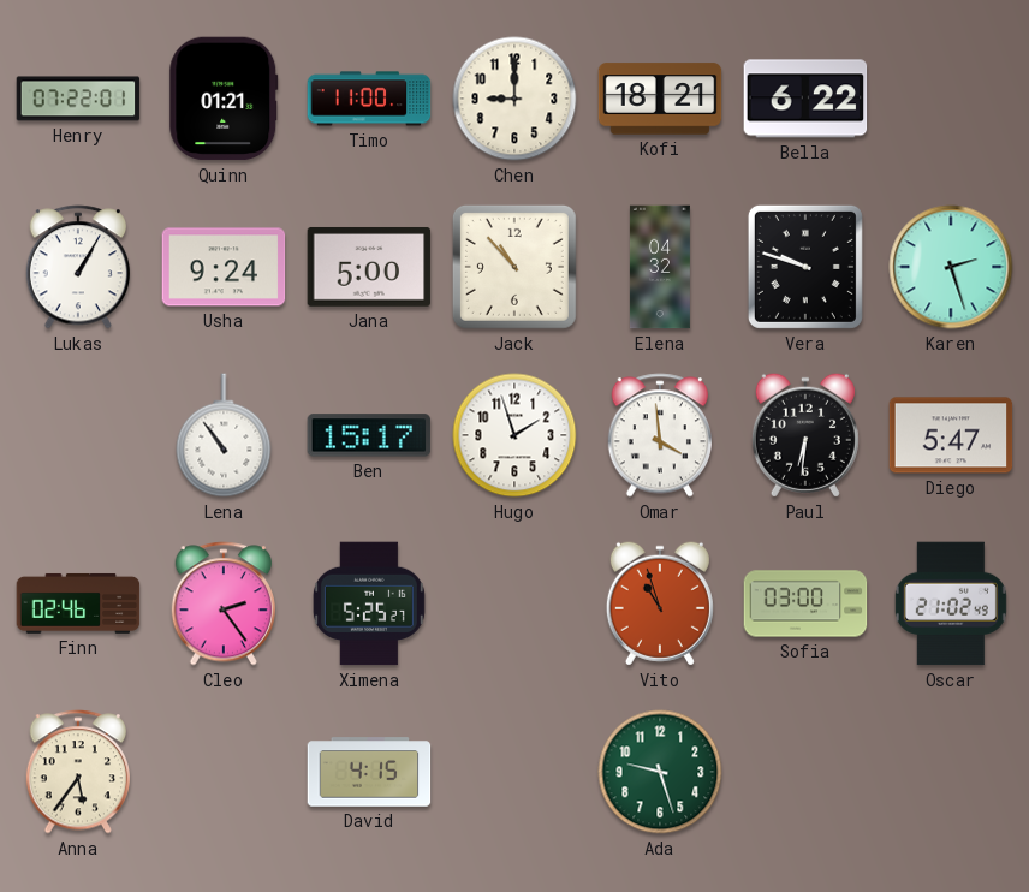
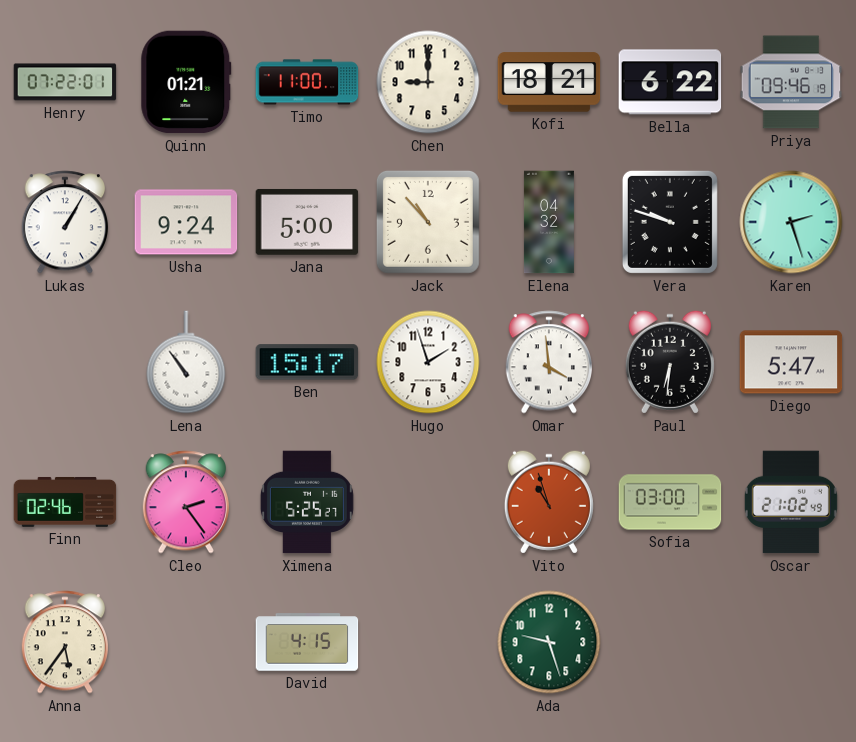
Priya: none -> 09:46 (791, 82)
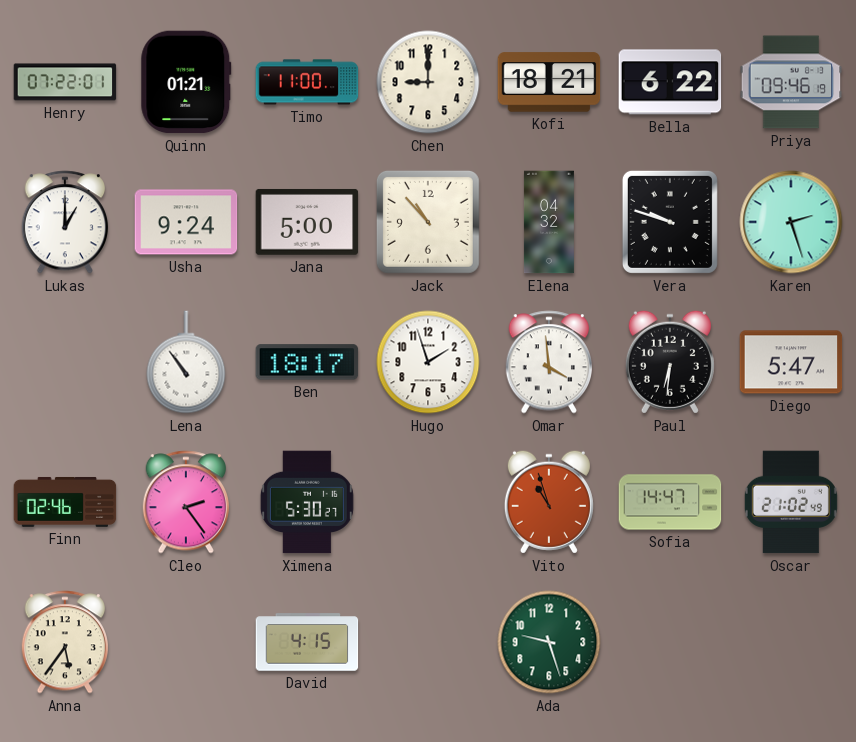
Lukas: 1:05 -> 1:00 (64, 222)
Ben: 15:17 -> 18:17 (307, 362)
Ximena: 5:25 -> 5:30 (307, 502)
Sofia: 03:00 -> 14:47 (670, 502)
